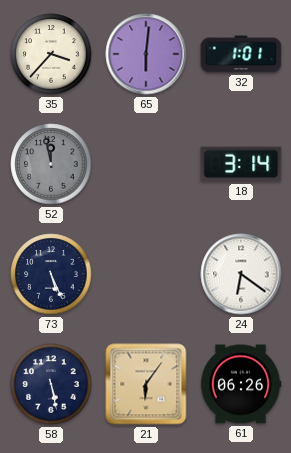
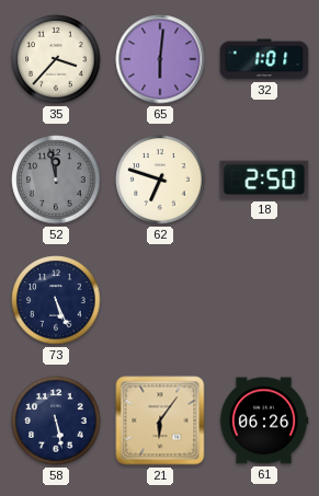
62: none -> 6:48 (160, 180)
18: 3:14 -> 2:50 (264, 180)
24: 6:21 -> none (241, 274)
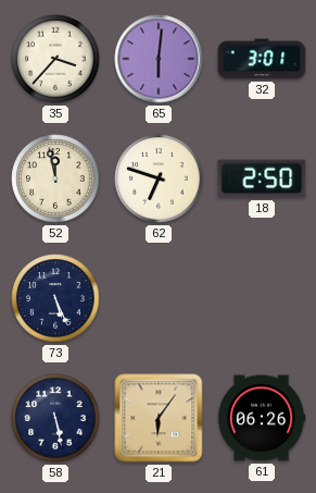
32: 1:01 -> 3:01 (262, 59)
52 dial: grey -> cream (55, 178)
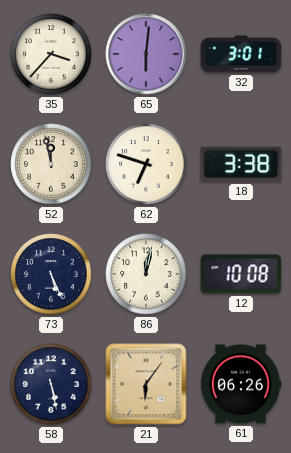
18: 2:50 -> 3:38 (241, 164)
86: none -> 12:02 (146, 274)
12: none -> 10:08 (241, 274)
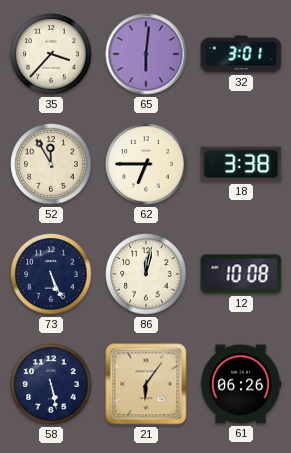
52: 11:58 -> 11:55 (51, 164)
62: 6:48 -> 6:45 (146, 164)
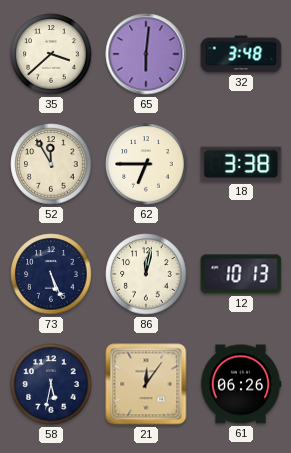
35: 3:37 -> 3:38 (51, 54)
32: 3:01 -> 3:48 (241, 54)
12: 10:08 -> 10:13 (241, 274)
58: 5:28 -> 5:32 (51, 384)
21: 6:06 -> 12:06 (146, 384)
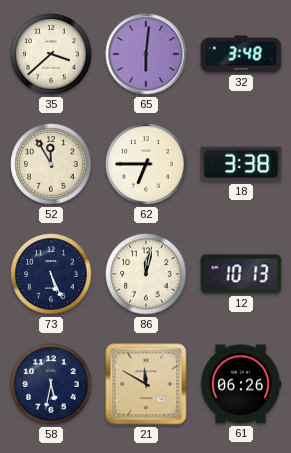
21: 12:06 -> 11:50 (146, 384)
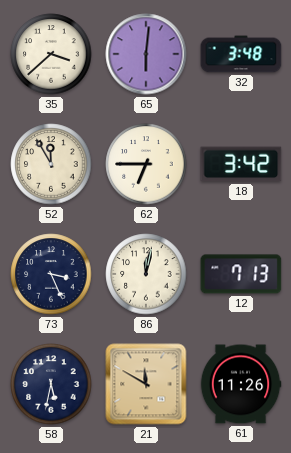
18: 3:38 -> 3:42 (241, 164)
73: 5:26 -> 3:26 (51, 274)
12: 10:13 -> 7:13 (241, 274)
61: 06:26 -> 11:26 (241, 384)
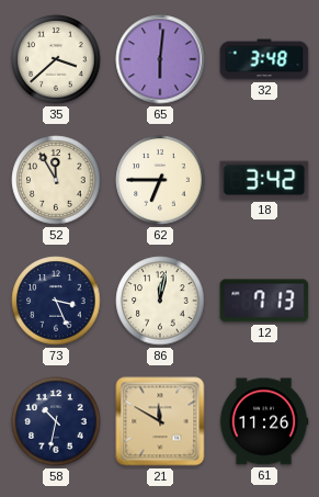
58: 5:32 -> 10:32 (56, 421)
